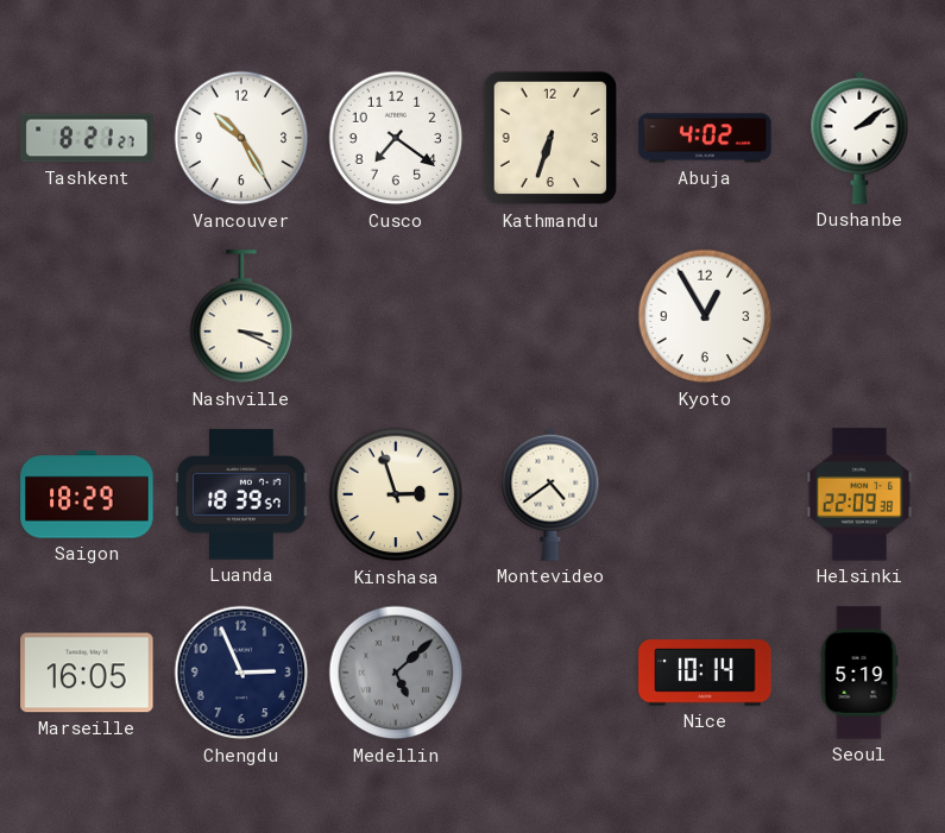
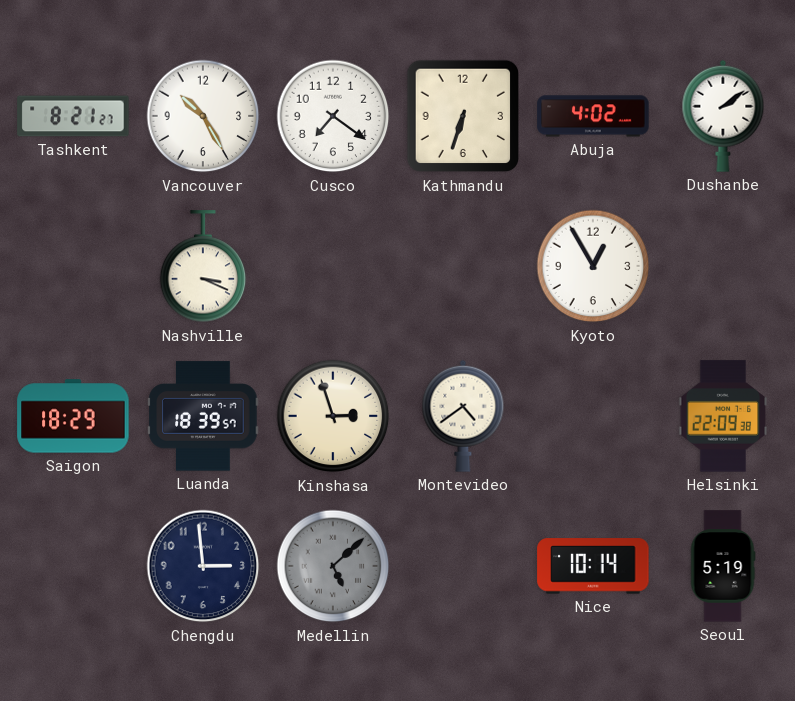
Marseille: 16:05 -> none (87, 673)
Chengdu: 2:56 -> 2:59 (203, 566)
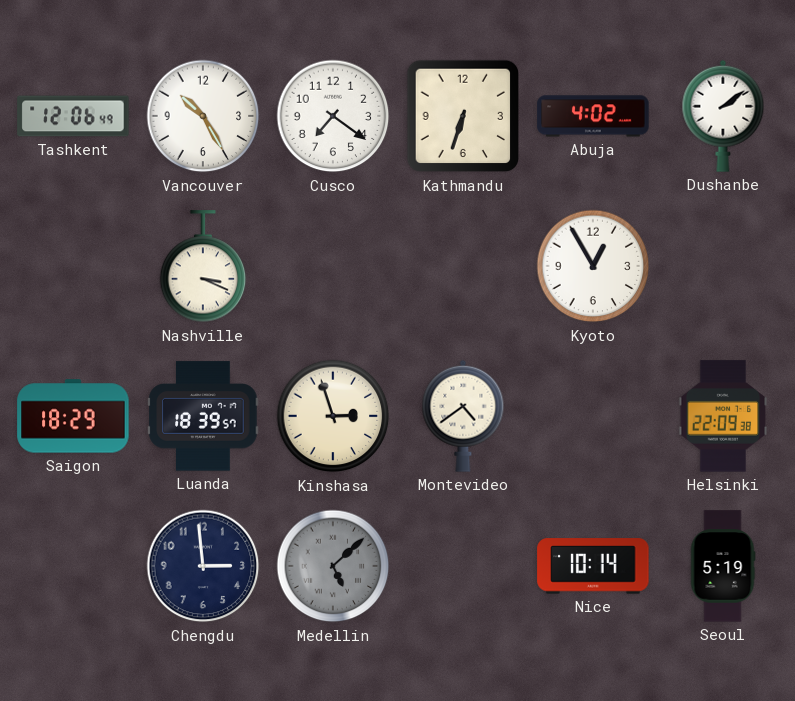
Tashkent: 8:21 -> 12:06 (73, 116)
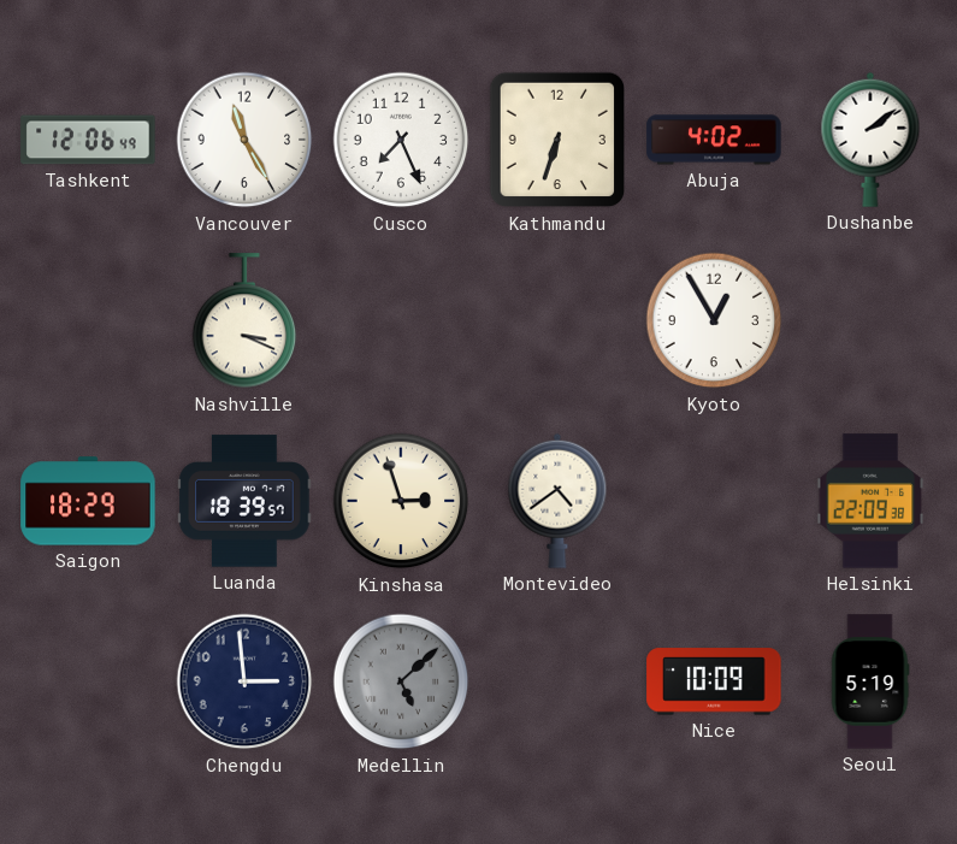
Vancouver: 10:25 -> 11:25 (244, 140)
Cusco: 7:21 -> 7:26 (401, 140)
Nice: 10:14 -> 10:09 (714, 681)
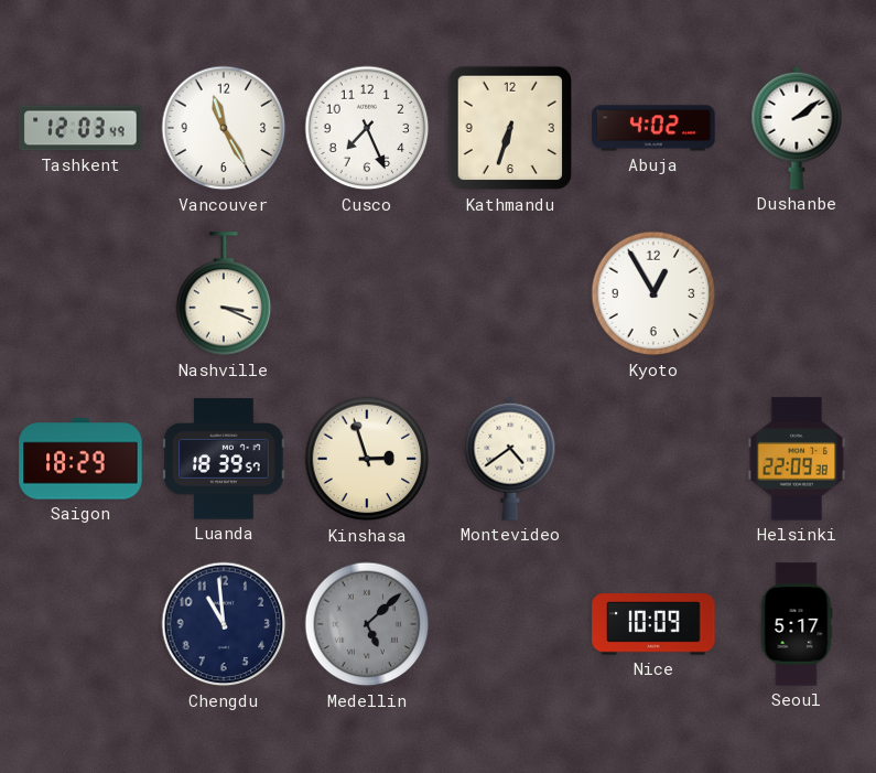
Tashkent: 12:06 -> 12:03 (80, 128)
Chengdu: 2:59 -> 10:59 (224, 624)
Seoul: 5:19 -> 5:17 (797, 624)
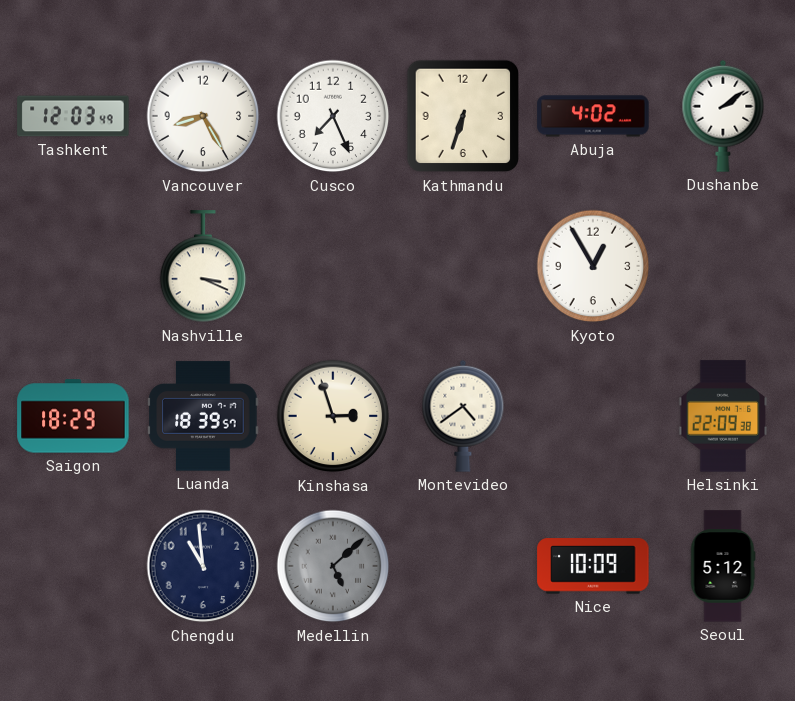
Vancouver: 11:25 -> 8:25 (203, 116)
Seoul: 5:17 -> 5:12 (723, 566)
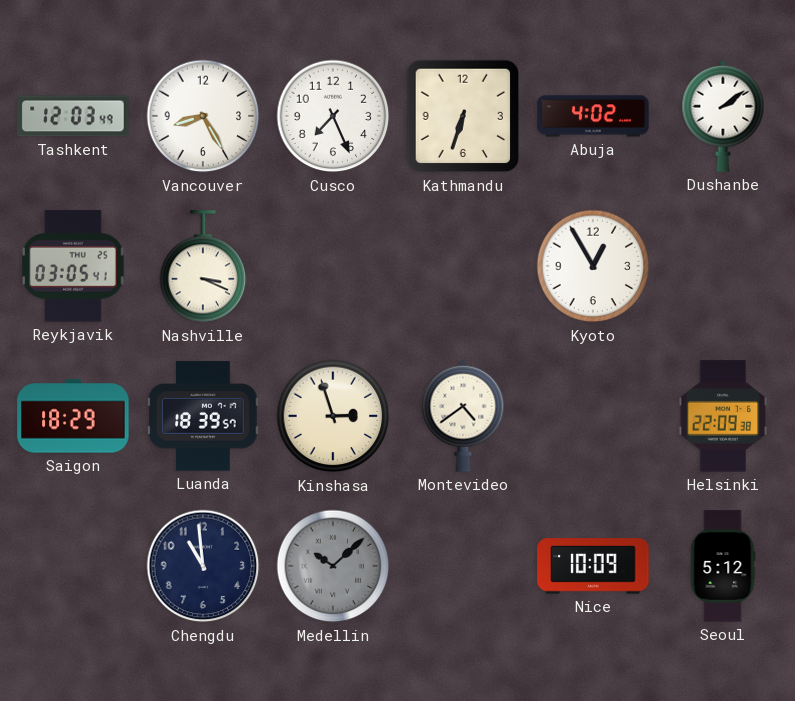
Reykjavik: none -> 03:05 (73, 266)
Medellin: 5:08 -> 10:08 (333, 566)
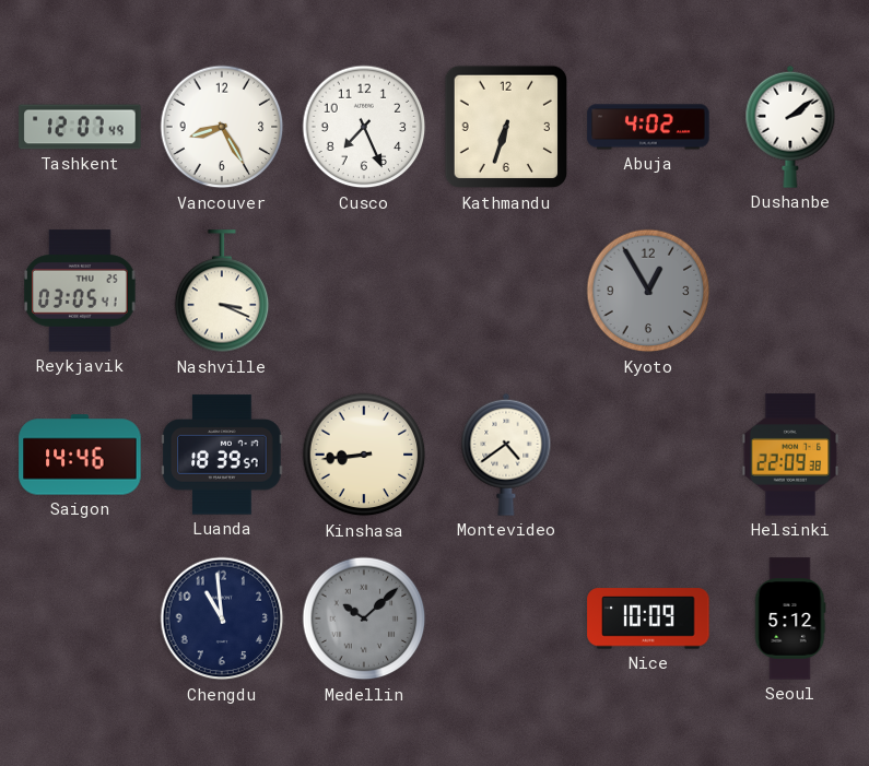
Tashkent: 12:03 -> 12:07 (80, 127)
Kyoto dial: white -> grey (648, 291)
Saigon: 18:29 -> 14:46 (80, 455)
Kinshasa: 2:57 -> 8:44 (364, 455)
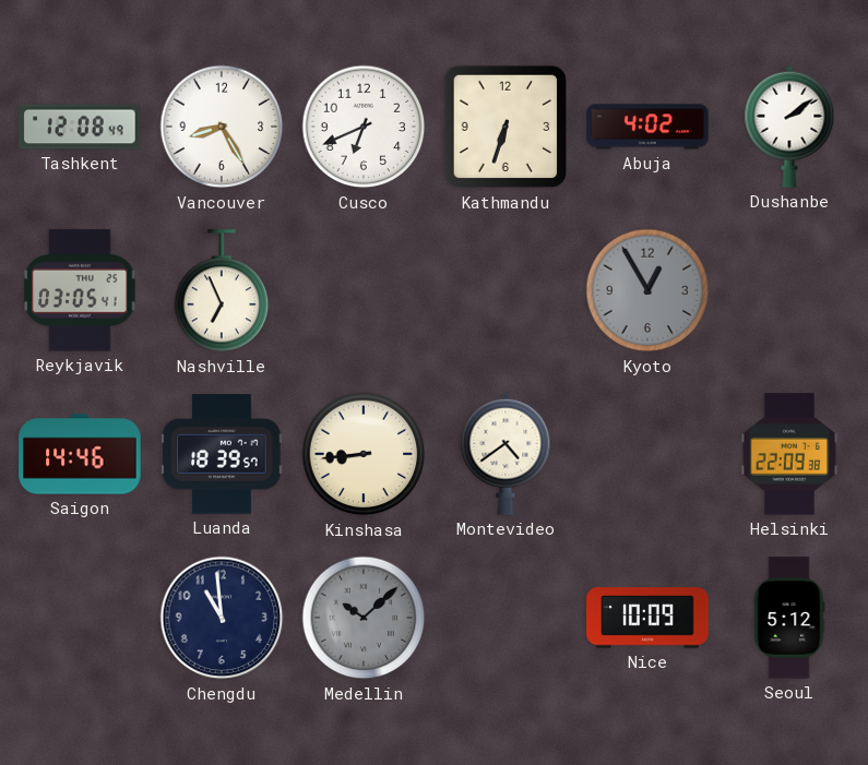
Tashkent: 12:07 -> 12:08 (80, 127)
Cusco: 7:26 -> 6:41 (364, 127)
Nashville: 3:19 -> 6:56 (222, 291)
